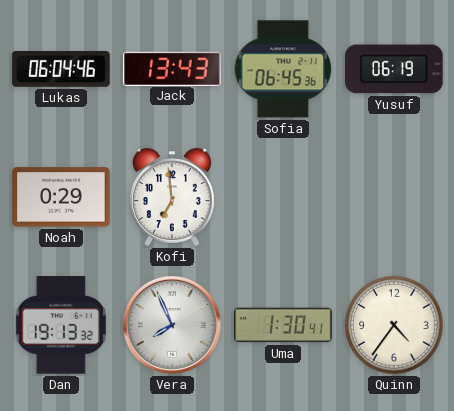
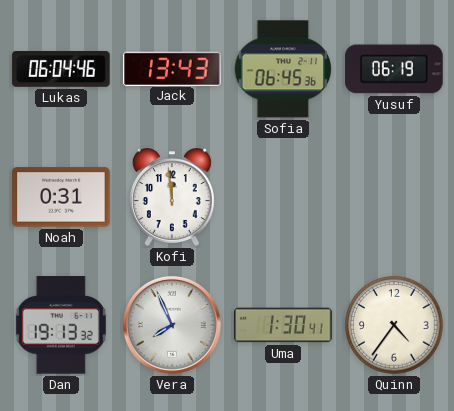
Noah: 0:29 -> 0:31 (61, 197)
Kofi: 6:59 -> 11:59 (172, 197)
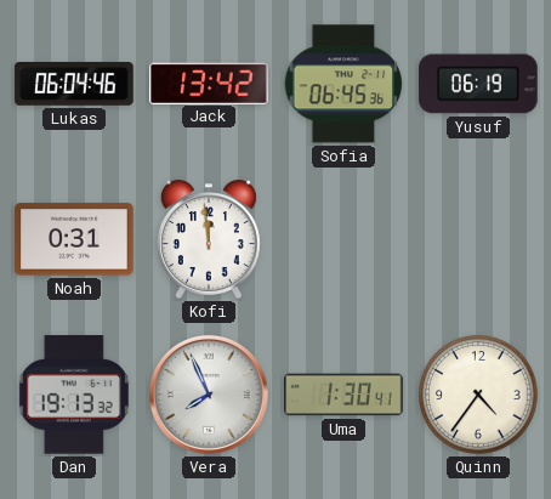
Jack: 13:43 -> 13:42 (209, 83)
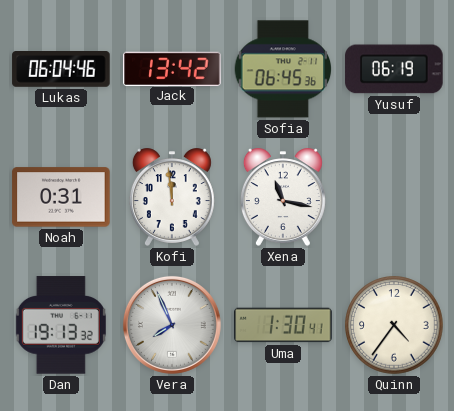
Xena: none -> 11:17 (283, 197)
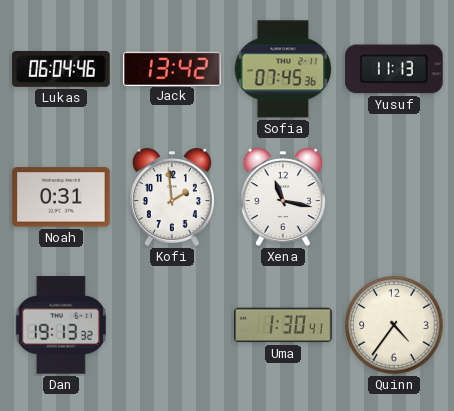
Sofia: 06:45 -> 07:45 (283, 69)
Yusuf: 06:19 -> 11:13 (394, 69)
Kofi: 11:59 -> 1:59 (172, 197)
Vera: 7:56 -> none (172, 325)
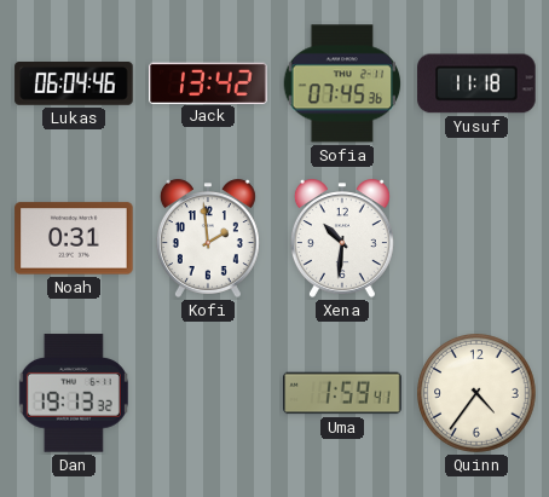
Yusuf: 11:13 -> 11:18 (476, 83)
Xena: 11:17 -> 10:31 (342, 238)
Uma: 1:30 -> 1:59 (342, 393)
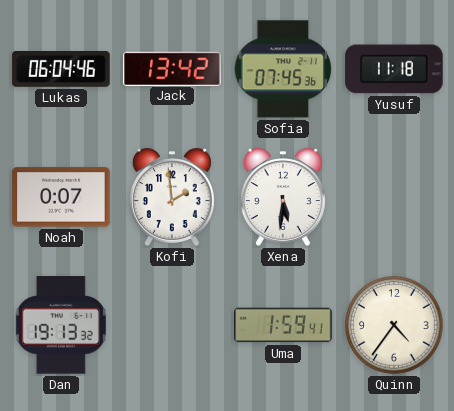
Noah: 0:31 -> 0:07 (61, 197)
Xena: 10:31 -> 5:31 (283, 197)
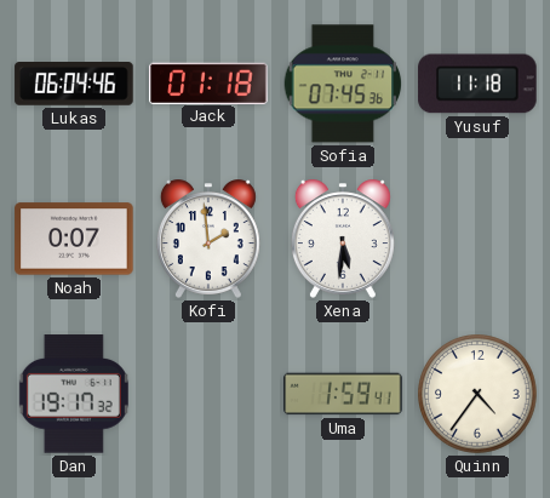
Jack: 13:42 -> 01:18 (208, 82)
Dan: 19:13 -> 19:17 (74, 394)
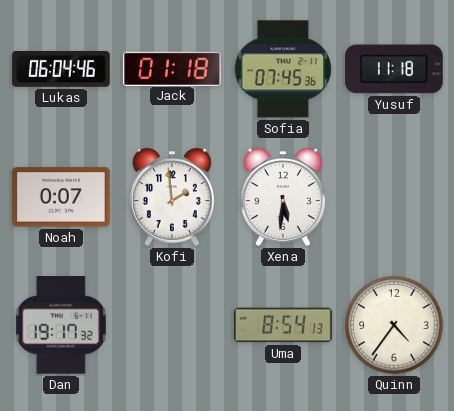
Uma: 1:59 -> 8:54 (283, 325)
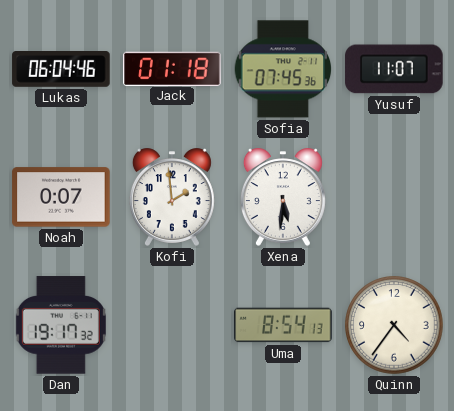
Yusuf: 11:18 -> 11:07 (394, 69)
